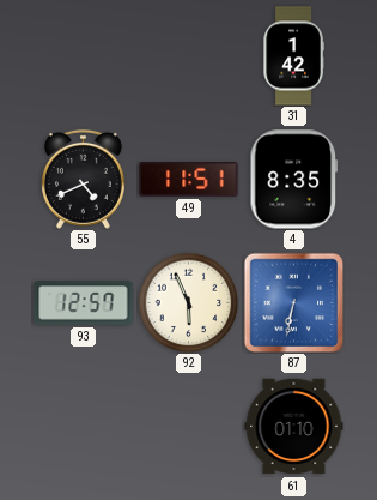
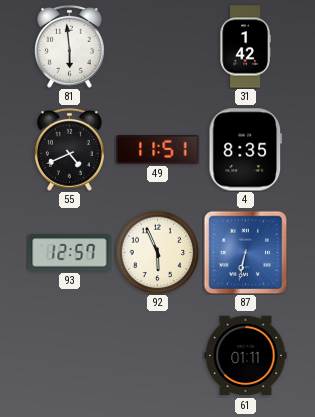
81: none -> 5:59 (69, 46)
61: 01:10 -> 01:11 (246, 356)
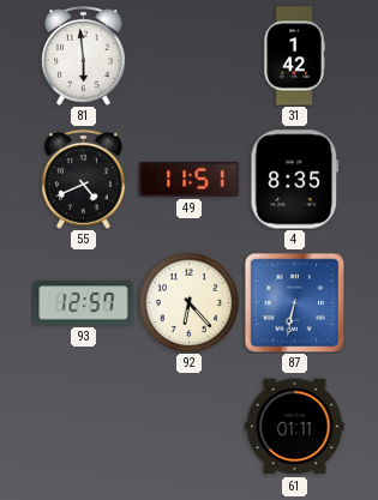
92: 5:56 -> 6:23 (188, 302)
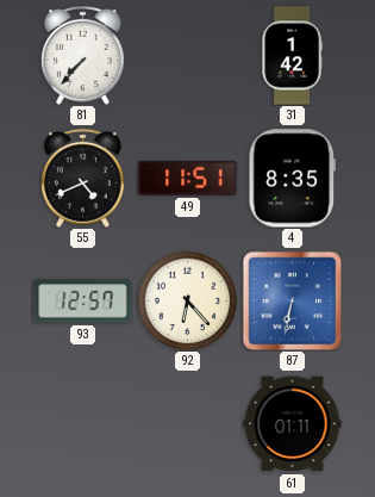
81: 5:59 -> 7:37 (82, 55)
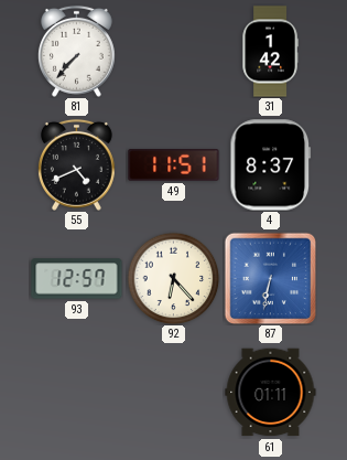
4: 8:35 -> 8:37 (270, 165)
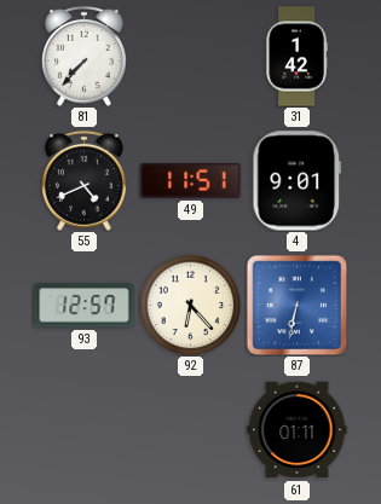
4: 8:37 -> 9:01 (296, 181)
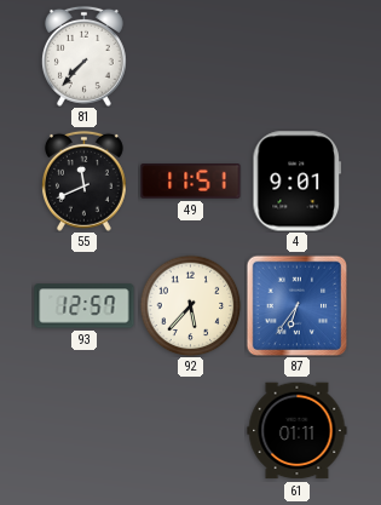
31: 1:42 -> none (296, 57)
55: 4:41 -> 11:41 (83, 180)
92: 6:23 -> 5:37 (190, 305)
87: 6:32 -> 6:36 (296, 305)
